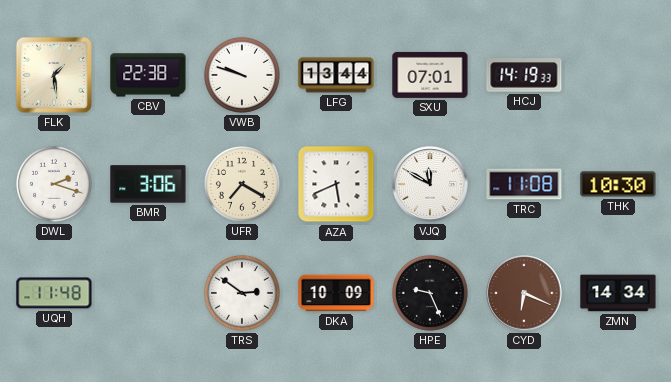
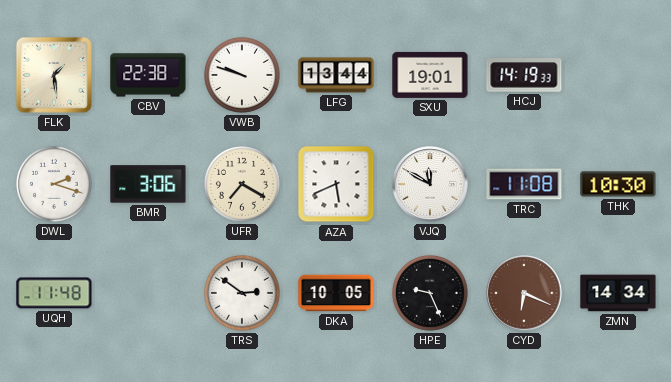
SXU: 07:01 -> 19:01 (430, 75)
DKA: 10:09 -> 10:05 (336, 293)
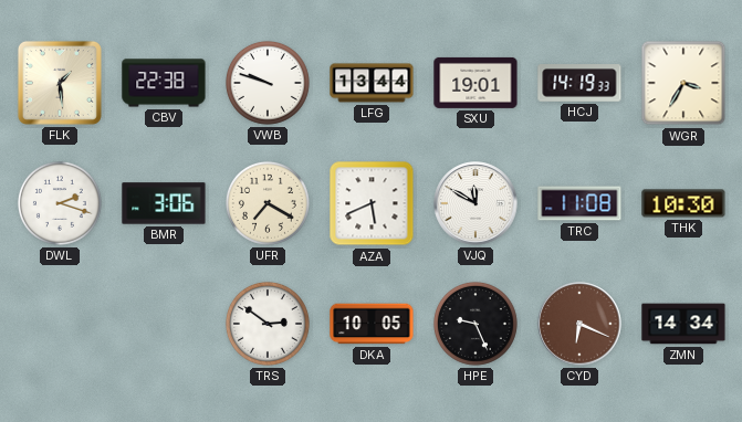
WGR: none -> 3:35 (683, 83)
UQH: 11:48 -> none (54, 293)
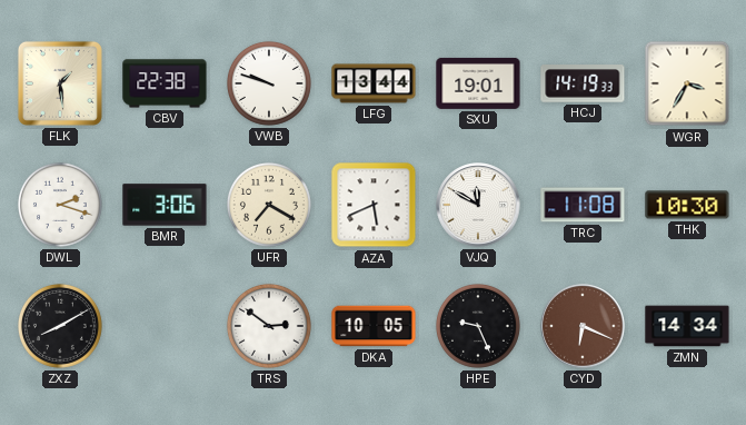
ZXZ: none -> 8:10 (60, 326)
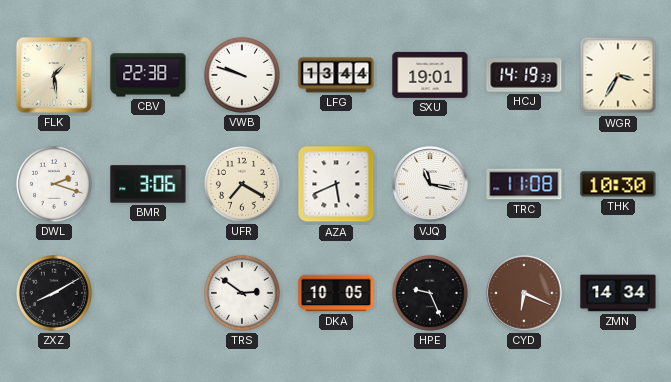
VJQ: 11:50 -> 11:17 (430, 184)
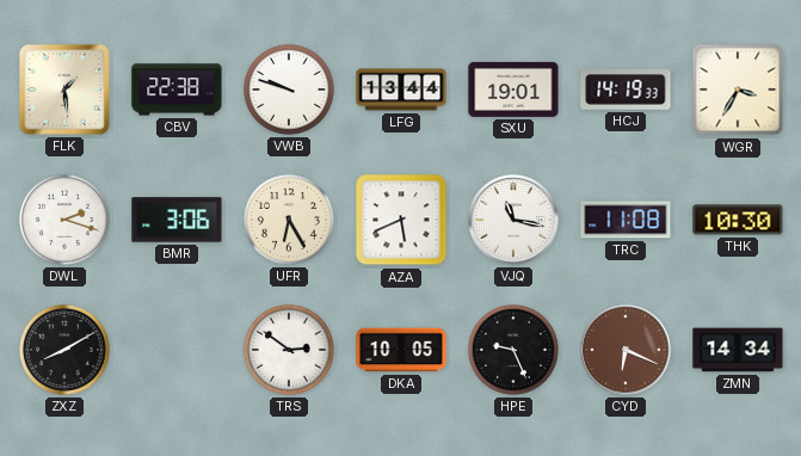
UFR: 7:20 -> 6:25 (289, 220)
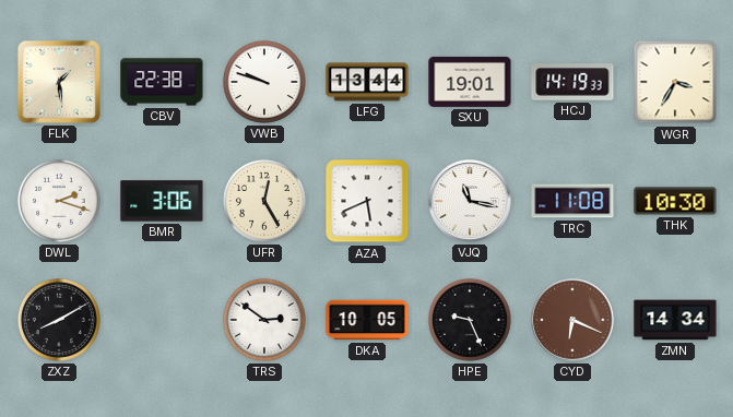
UFR: 6:25 -> 12:25 (264, 201)
